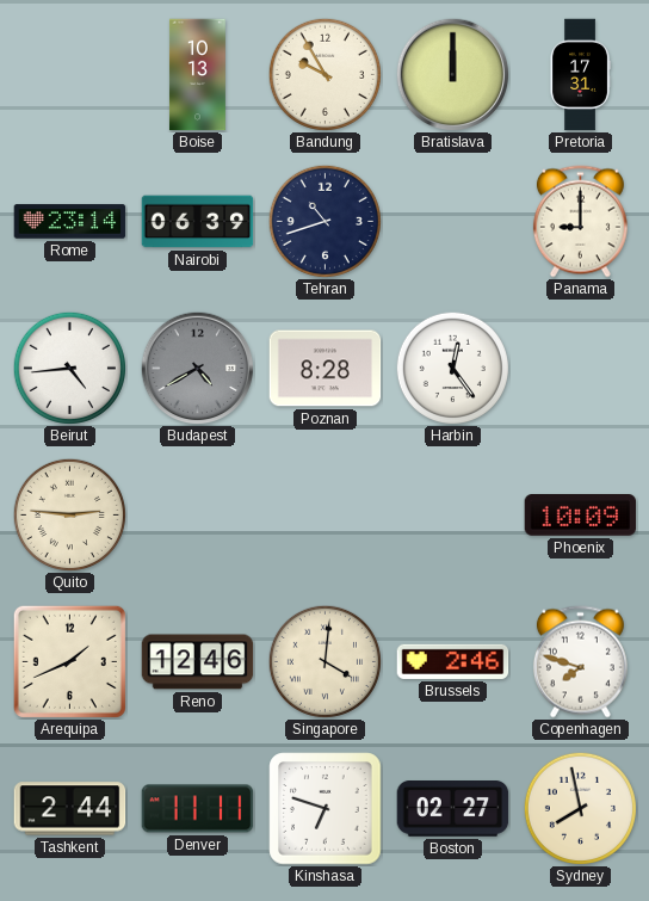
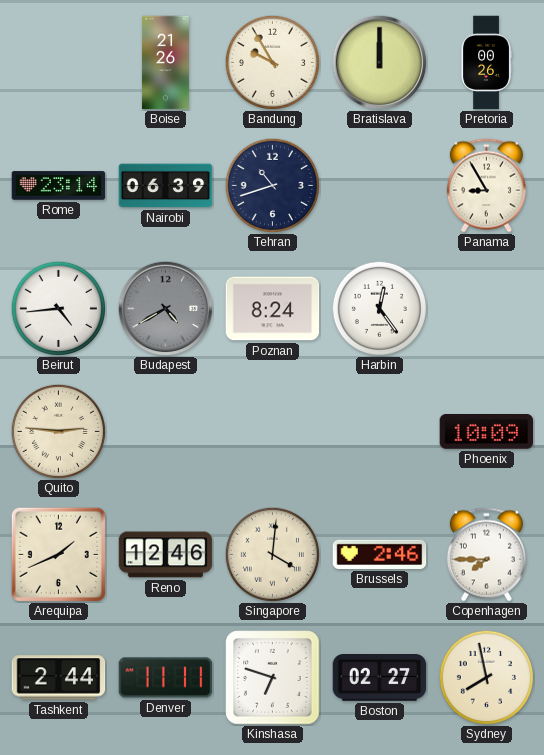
Boise: 10:13 -> 21:26 (165, 63)
Pretoria: 17:31 -> 00:26 (486, 63)
Panama: 9:00 -> 8:55 (486, 186)
Poznan: 8:28 -> 8:24 (273, 309)
Copenhagen: 7:48 -> 7:45 (486, 555)
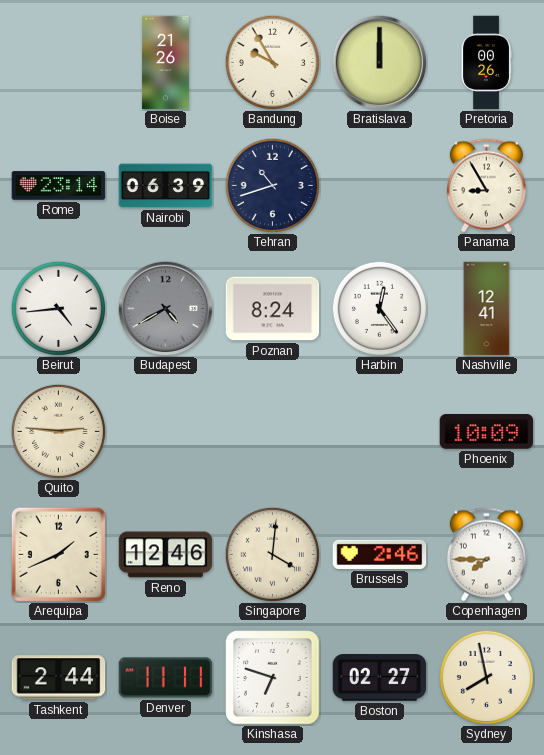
Nashville: none -> 12:41 (487, 309)
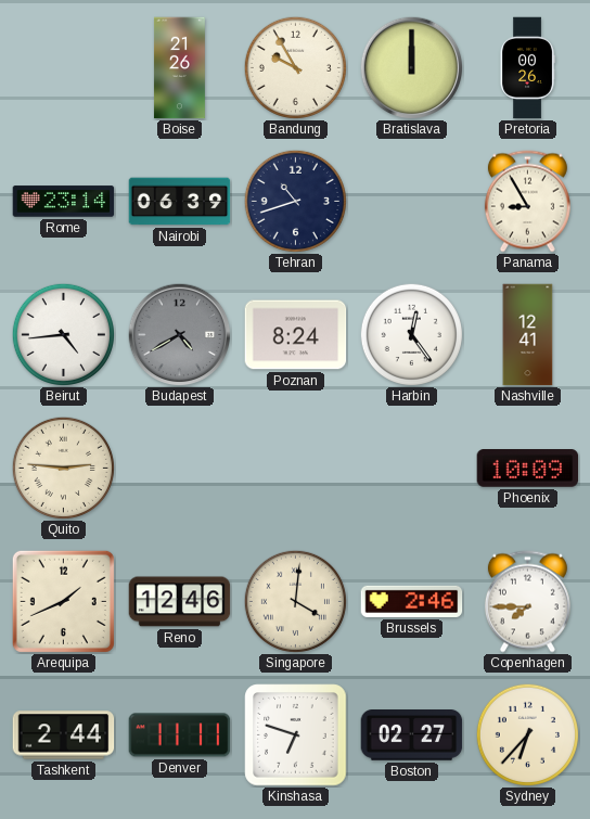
Sydney: 7:58 -> 6:37 (527, 734)
